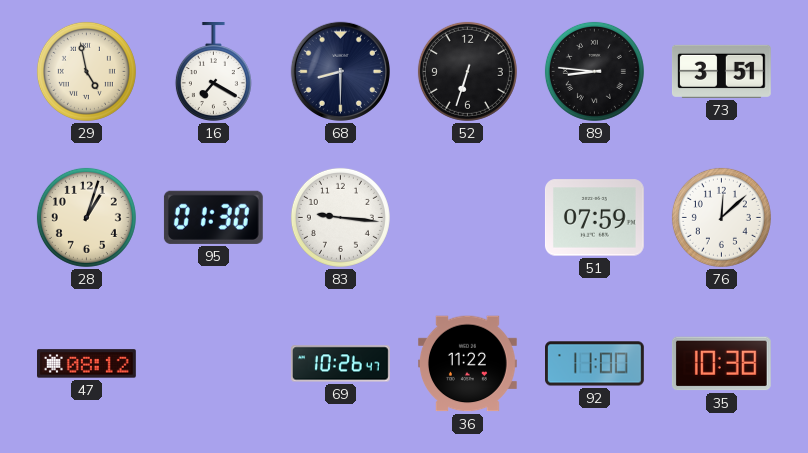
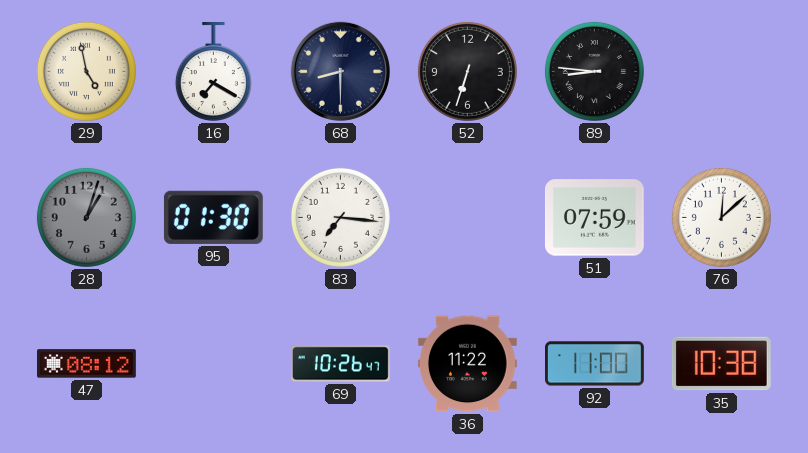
73: 3:51 -> none (722, 71)
28 dial: cream -> grey (86, 217)
83: 9:16 -> 7:16 (340, 217)
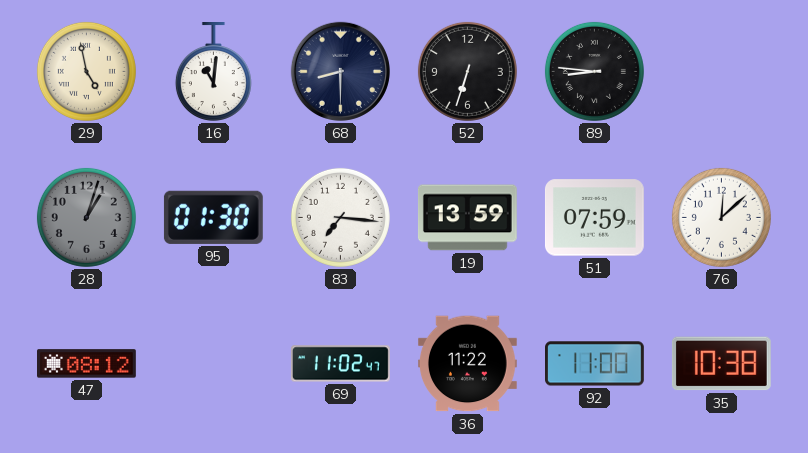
16: 7:20 -> 11:01 (213, 72)
19: none -> 13:59 (467, 218)
69: 10:26 -> 11:02 (341, 364)
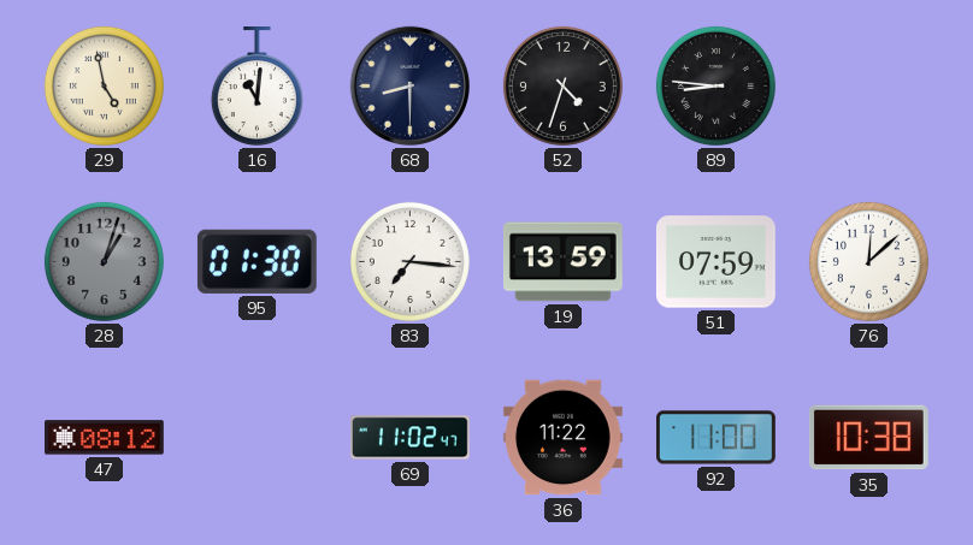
52: 6:33 -> 4:33 (562, 85)
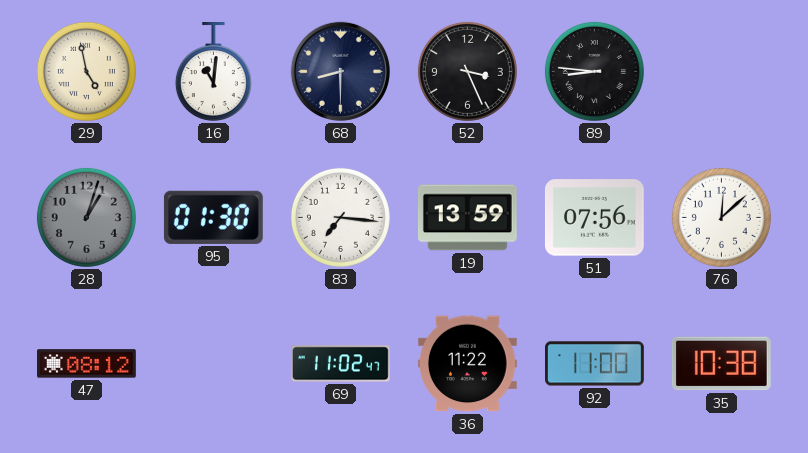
52: 4:33 -> 3:26 (467, 71)
51: 07:59 -> 07:56 (594, 218)
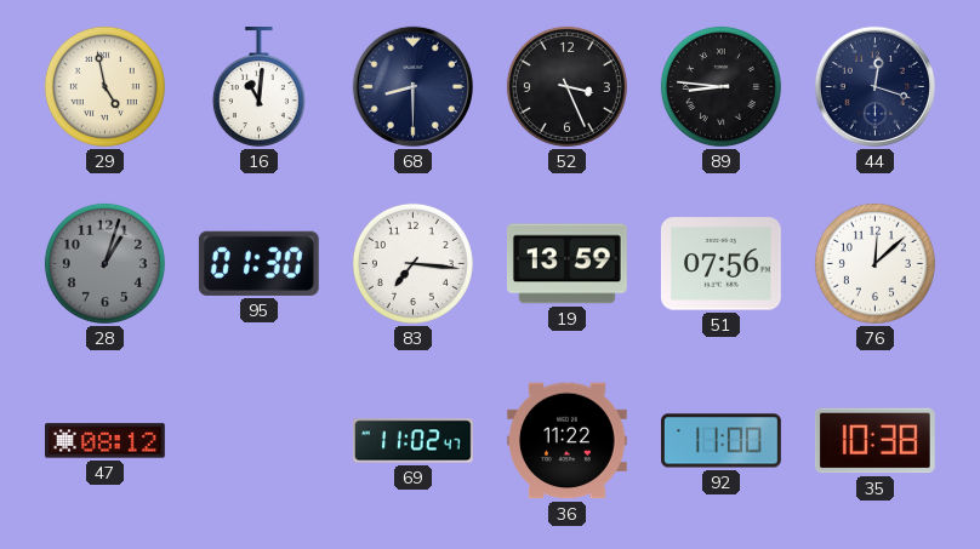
44: none -> 12:18 (874, 86)
